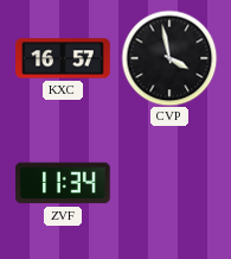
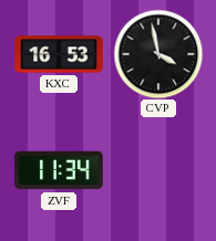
KXC: 16:57 -> 16:53 (59, 54)
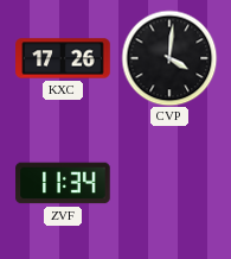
KXC: 16:53 -> 17:26 (63, 58)
CVP: 3:58 -> 4:01 (169, 58)
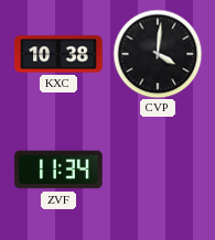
KXC: 17:26 -> 10:38 (58, 54)
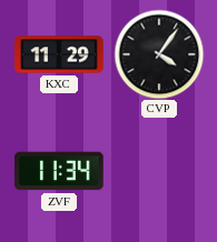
KXC: 10:38 -> 11:29 (59, 54)
CVP: 4:01 -> 4:06 (159, 54)
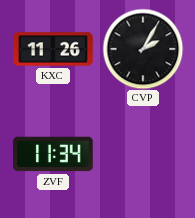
KXC: 11:29 -> 11:26 (53, 49)
CVP: 4:06 -> 2:05 (143, 49)
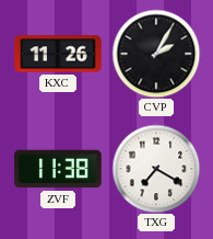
ZVF: 11:34 -> 11:38 (58, 169)
TXG: none -> 7:20 (156, 169)
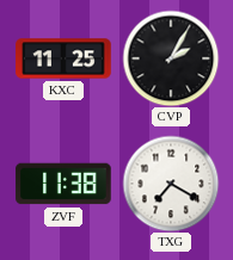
KXC: 11:26 -> 11:25 (63, 58)
